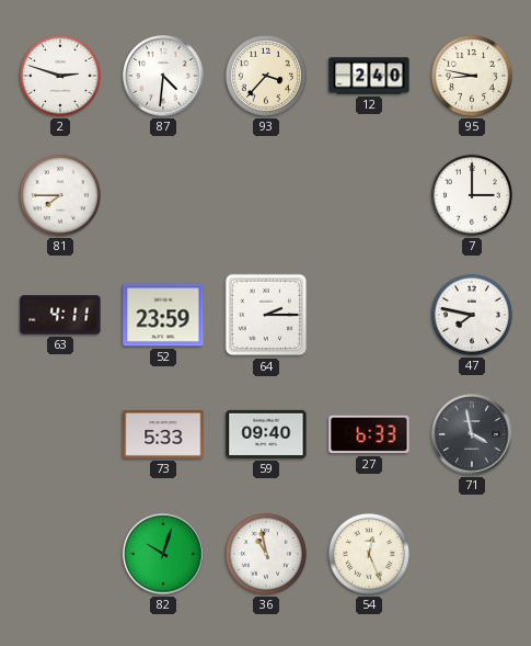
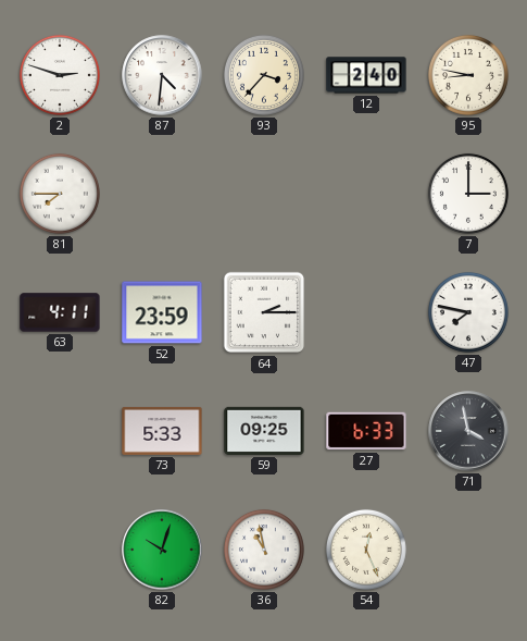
59: 09:40 -> 09:25 (264, 431)
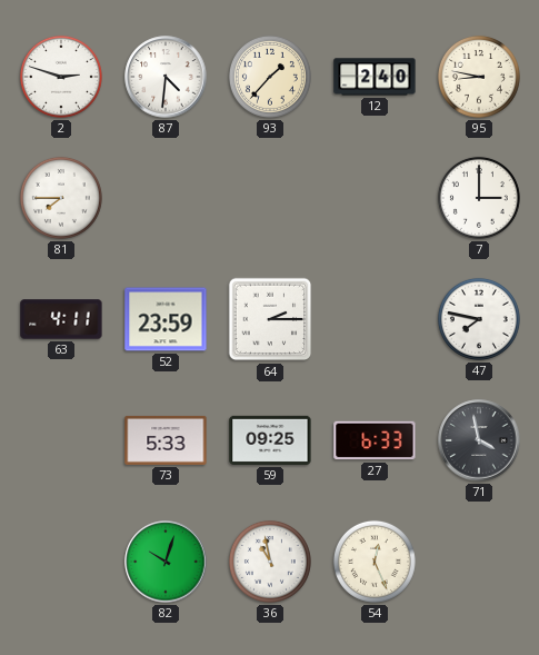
93: 3:37 -> 1:37 (270, 77)
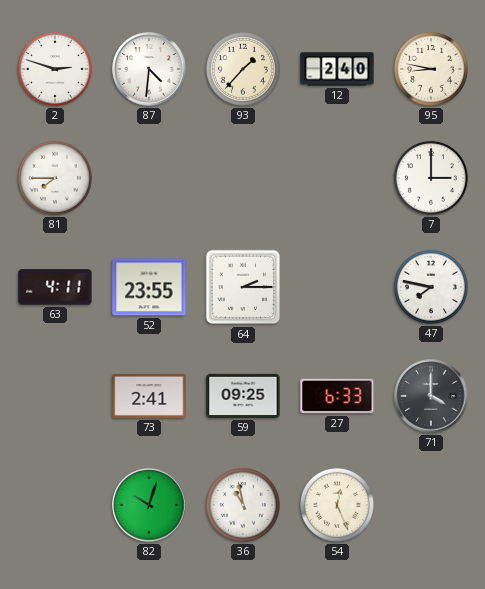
52: 23:59 -> 23:55 (149, 287)
73: 5:33 -> 2:41 (149, 396)
71: 3:58 -> 4:00 (431, 396)
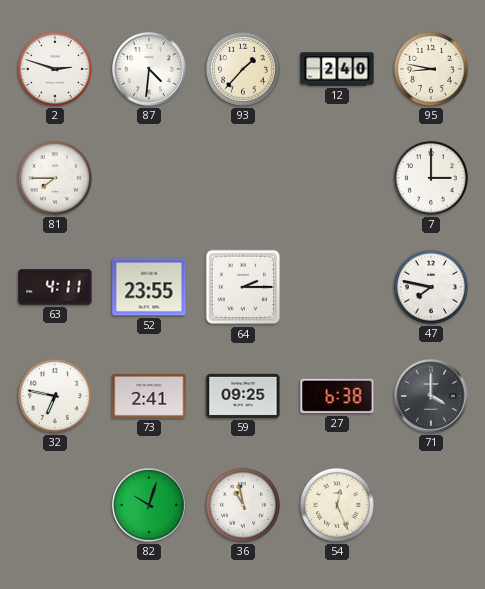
32: none -> 6:47 (55, 396)
27: 6:33 -> 6:38 (337, 396)
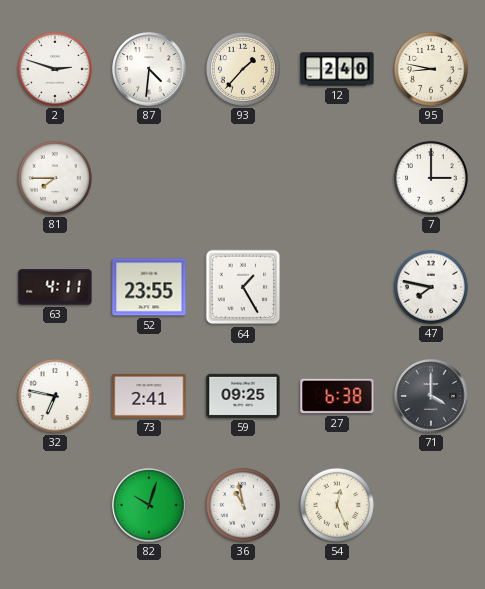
64: 2:15 -> 1:25 (243, 287)
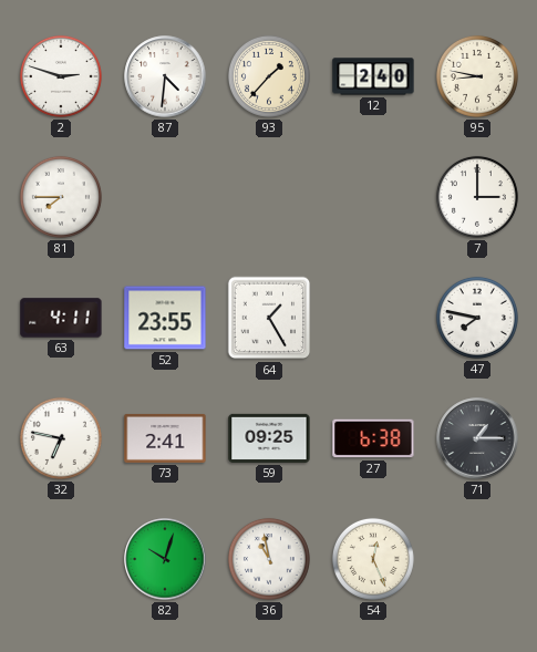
71: 4:00 -> 1:15 (477, 438)
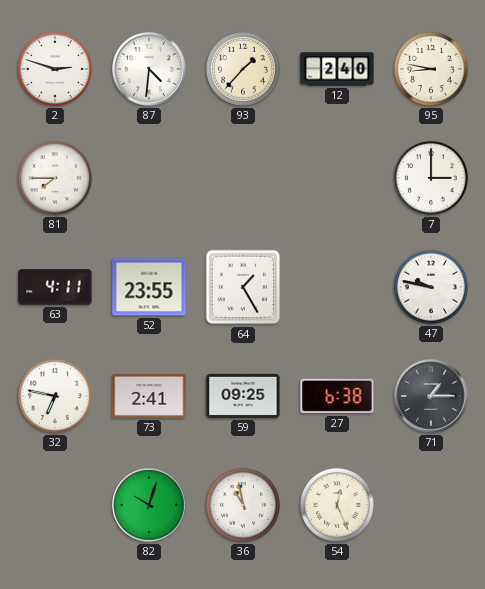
47: 7:47 -> 9:47 (431, 287)
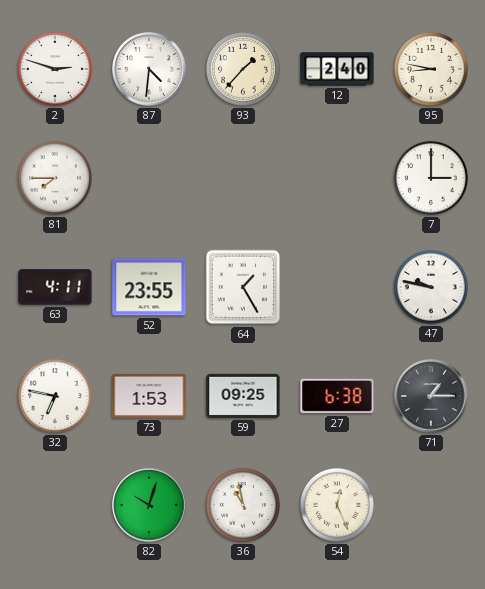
73: 2:41 -> 1:53 (149, 396)
